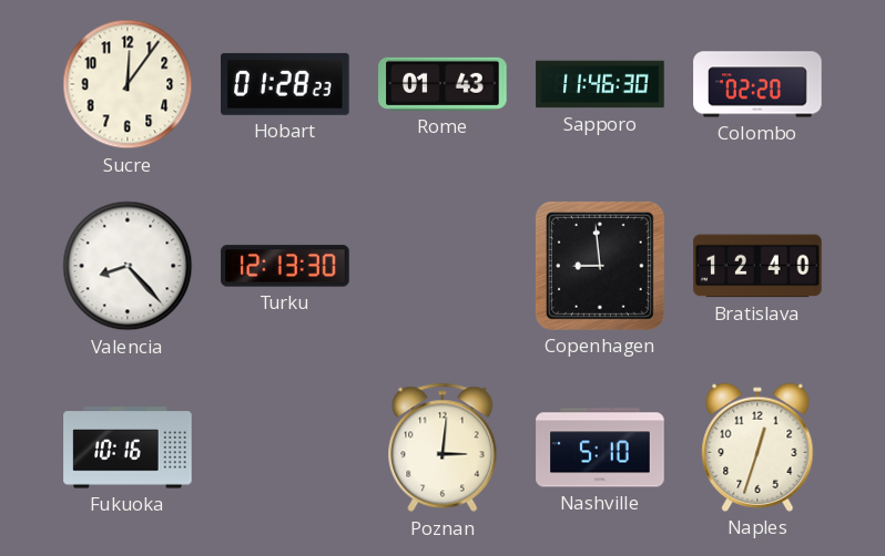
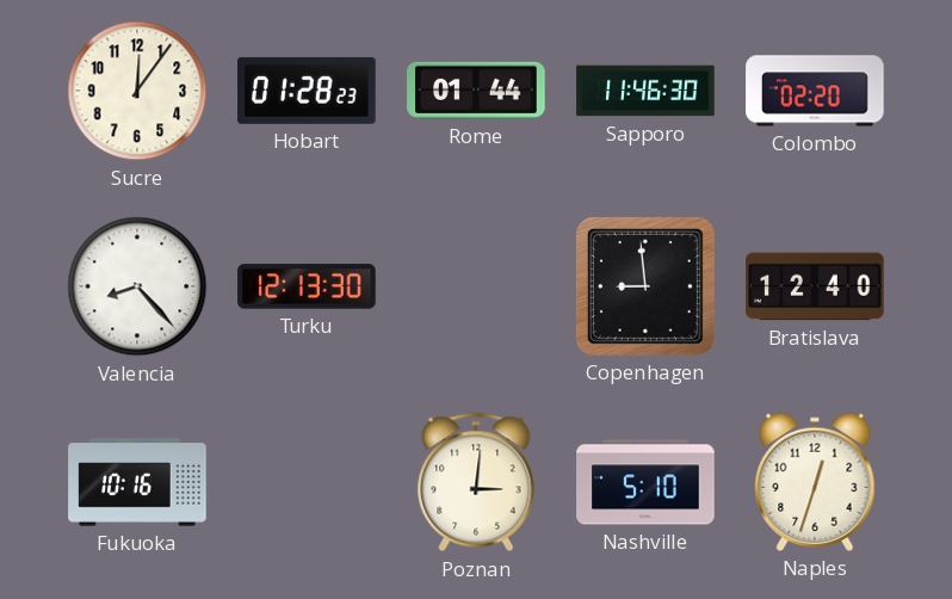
Rome: 01:43 -> 01:44 (476, 91)
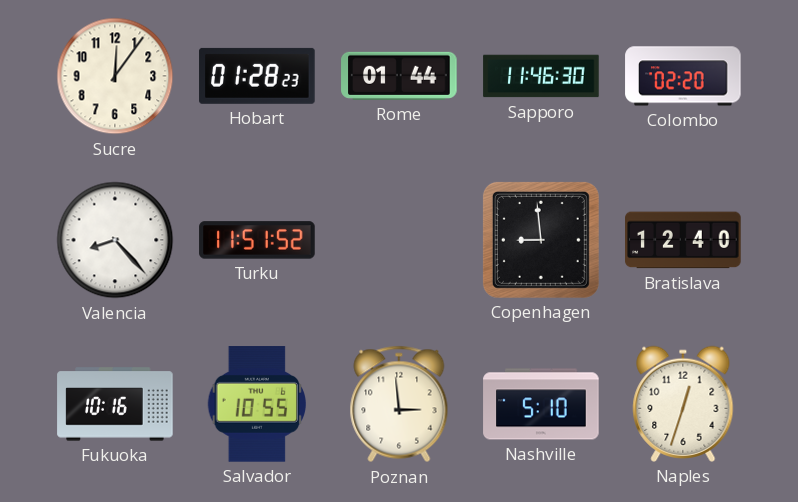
Turku: 12:13 -> 11:51 (257, 240)
Salvador: none -> 10:55 (257, 404)
Poznan: 3:01 -> 2:59 (399, 404)
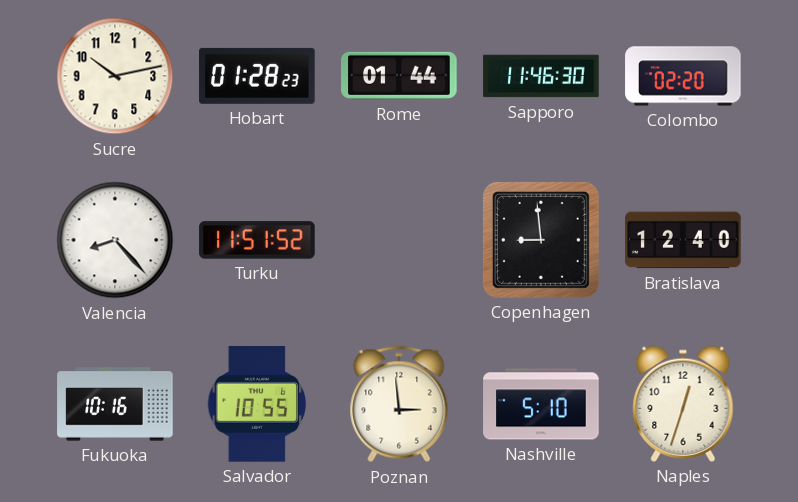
Sucre: 12:06 -> 10:13 (115, 76)
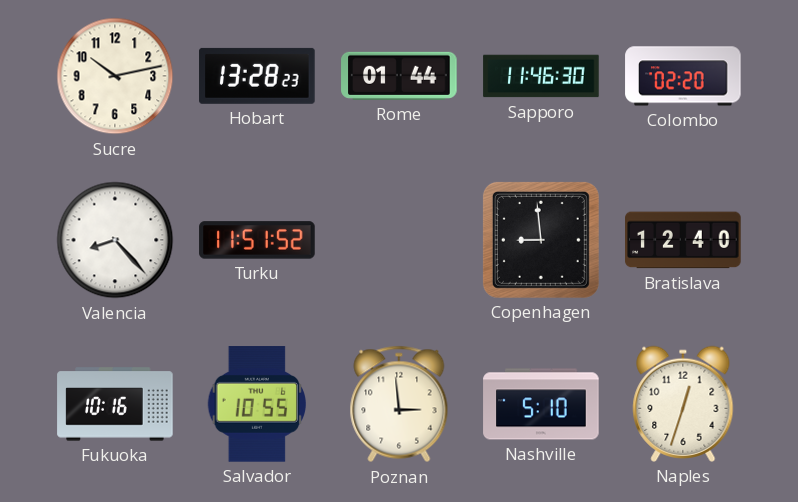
Hobart: 01:28 -> 13:28 (257, 76)
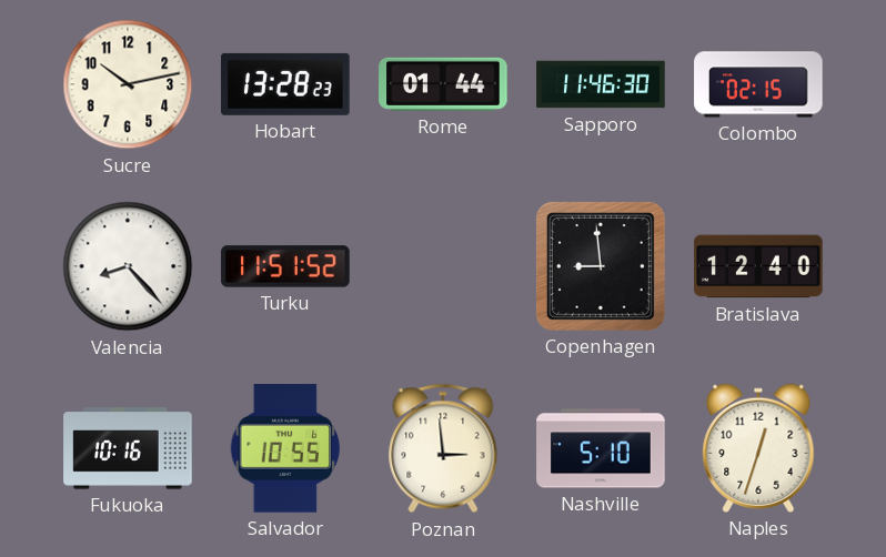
Colombo: 02:20 -> 02:15 (758, 84)
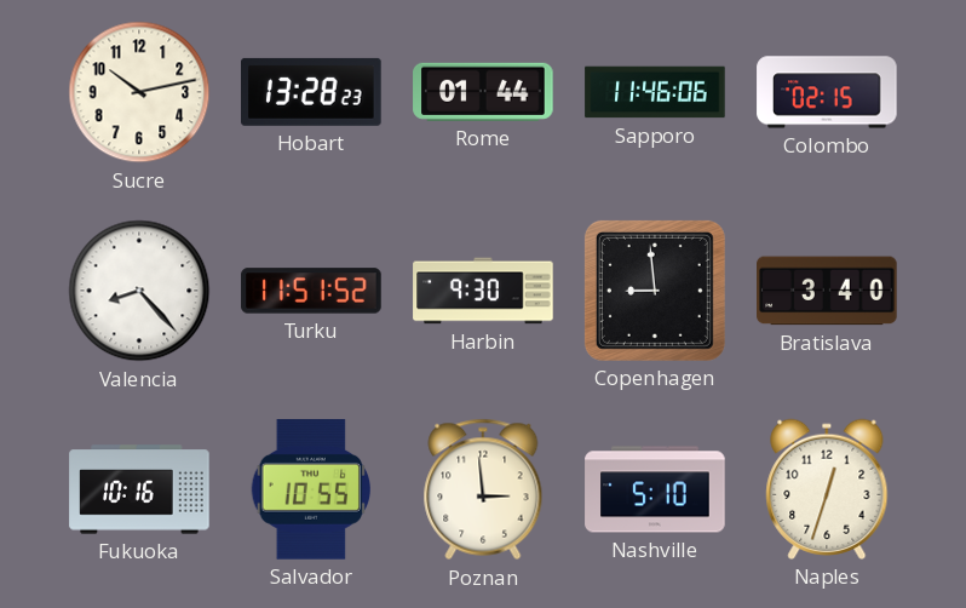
Sapporo: 11:46:30 -> 11:46:06 (655, 92)
Harbin: none -> 9:30 (483, 291)
Bratislava: 12:40 -> 3:40 (827, 291)
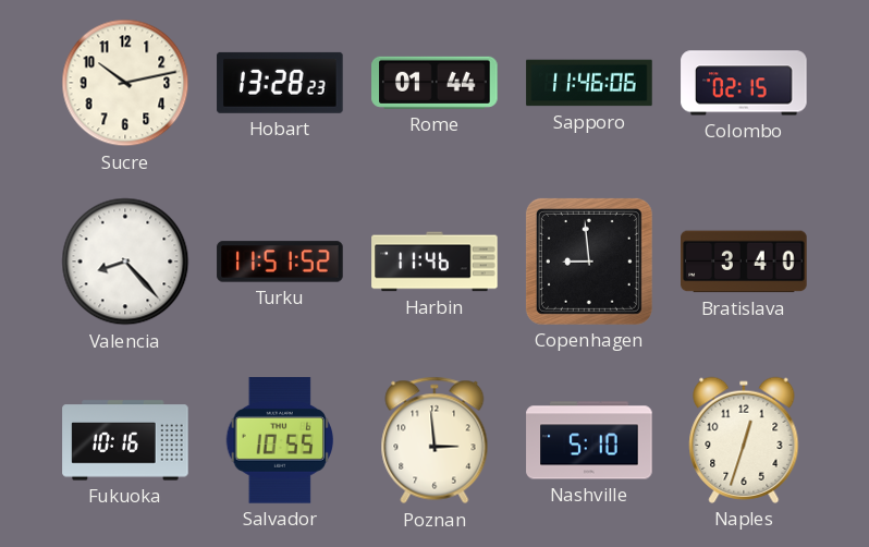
Harbin: 9:30 -> 11:46 (434, 262)
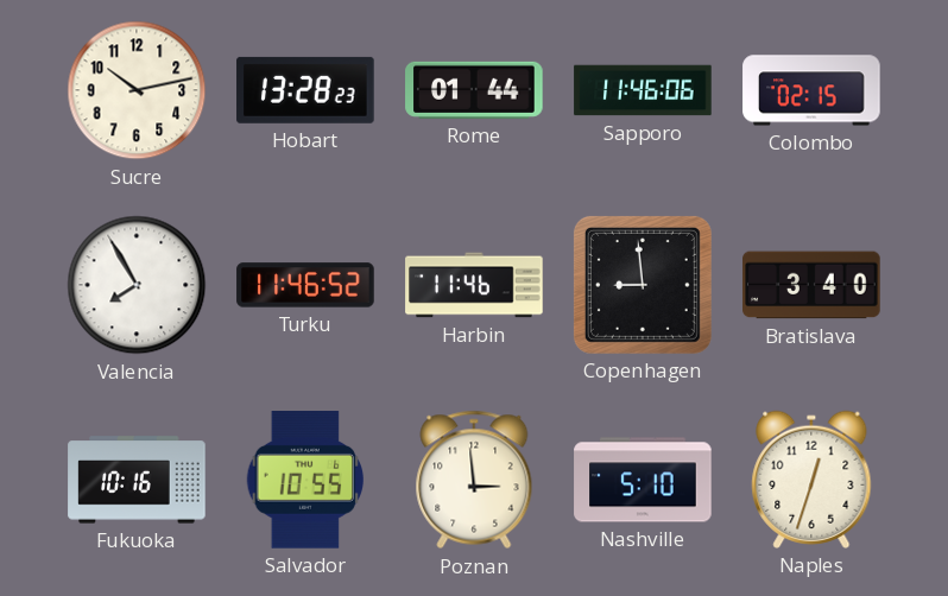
Valencia: 8:23 -> 7:55 (137, 285)
Turku: 11:51 -> 11:46 (305, 285)
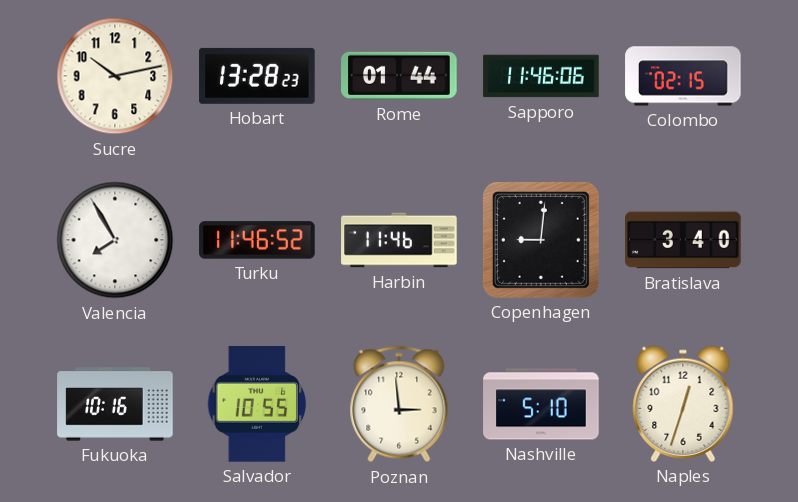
Copenhagen: 8:59 -> 9:01 (541, 240)
